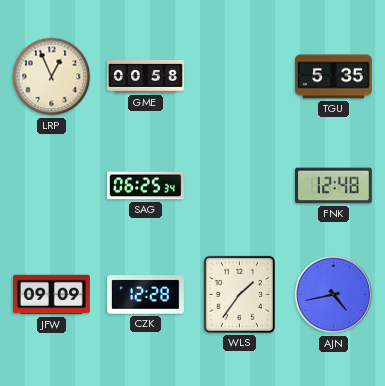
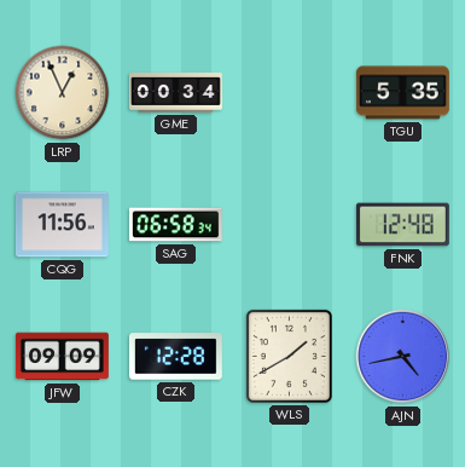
GME: 00:58 -> 00:34 (176, 93)
CQG: none -> 11:56 (62, 225)
SAG: 06:25 -> 06:58 (175, 225)
WLS: 1:36 -> 1:40 (289, 356)
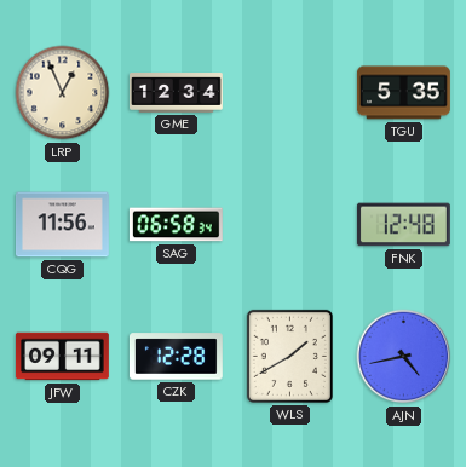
GME: 00:34 -> 12:34 (177, 93)
JFW: 09:09 -> 09:11 (62, 357)
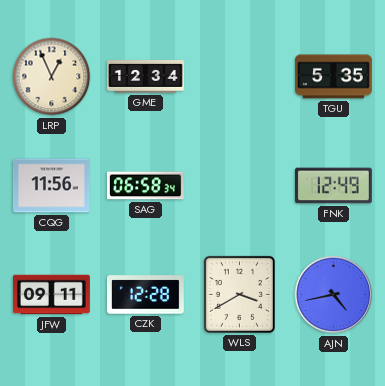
FNK: 12:48 -> 12:49 (333, 186)
WLS: 1:40 -> 3:40 (239, 294)
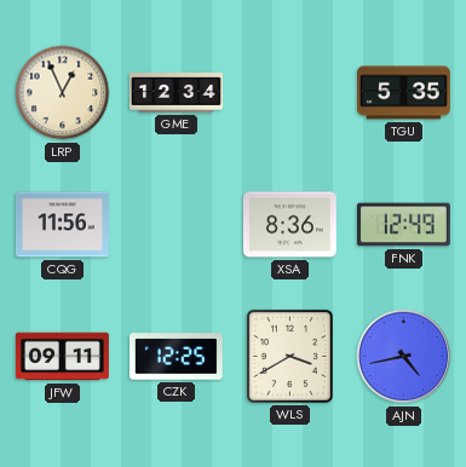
SAG: 06:58 -> none (145, 186)
XSA: none -> 8:36 (289, 225)
CZK: 12:28 -> 12:25 (176, 357)
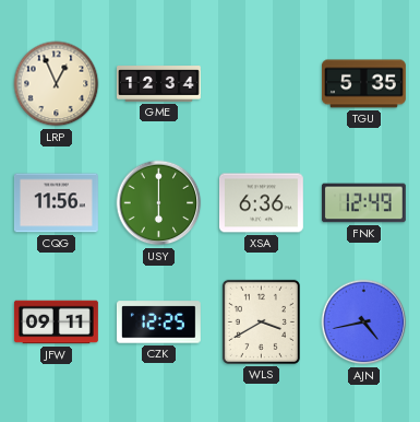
USY: none -> 6:00 (159, 203)
XSA: 8:36 -> 6:36 (261, 203)
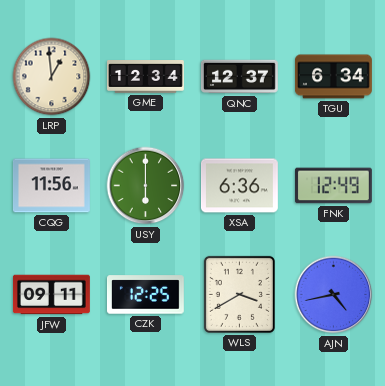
LRP: 12:56 -> 12:59 (52, 77)
QNC: none -> 12:37 (239, 77)
TGU: 5:35 -> 6:34 (334, 77)
